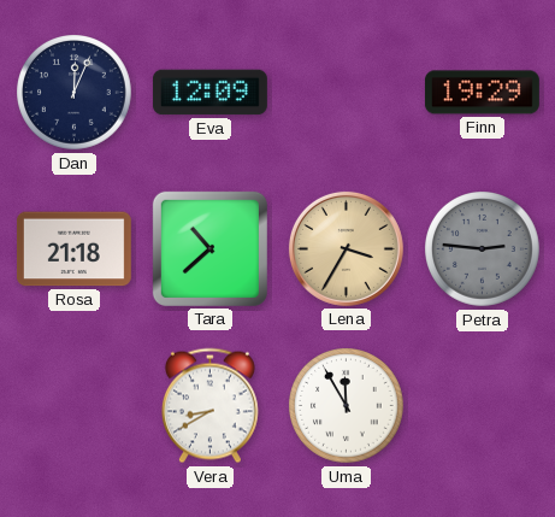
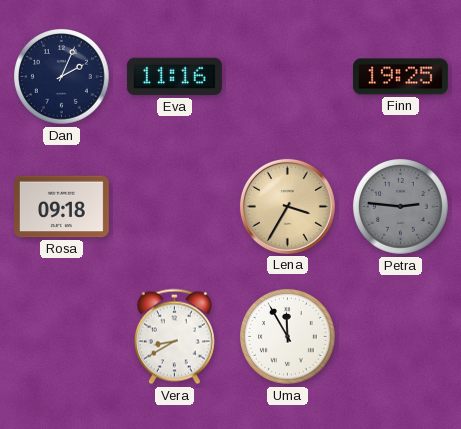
Dan: 12:04 -> 2:04 (62, 77)
Eva: 12:09 -> 11:16 (174, 77)
Finn: 19:29 -> 19:25 (400, 77)
Rosa: 21:18 -> 09:18 (61, 207)
Tara: 10:38 -> none (209, 248)
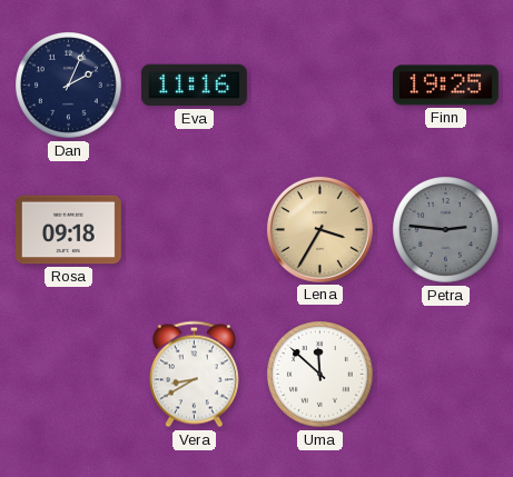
Uma: 11:55 -> 11:52 (320, 375)
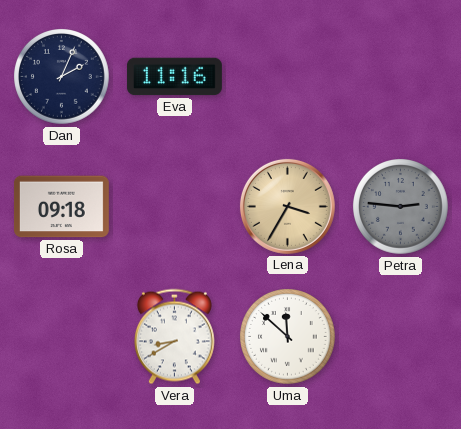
Finn: 19:25 -> none (445, 86)
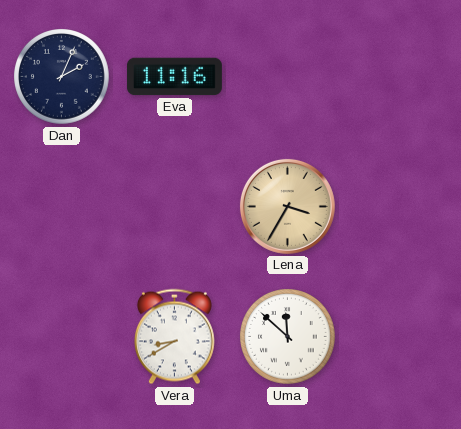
Rosa: 09:18 -> none (61, 207)
Petra: 2:46 -> none (401, 207)
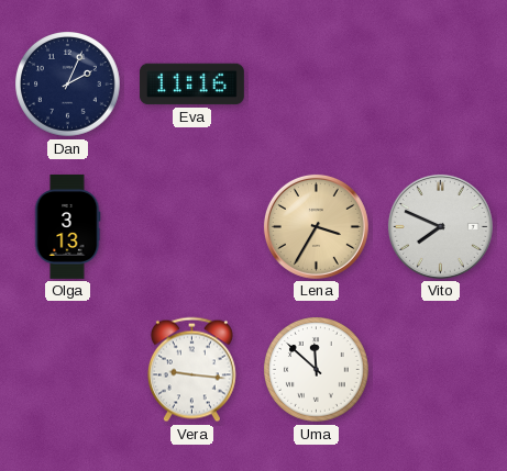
Olga: none -> 3:13 (67, 226)
Vito: none -> 7:49 (440, 226)
Vera: 8:40 -> 9:16 (191, 370)
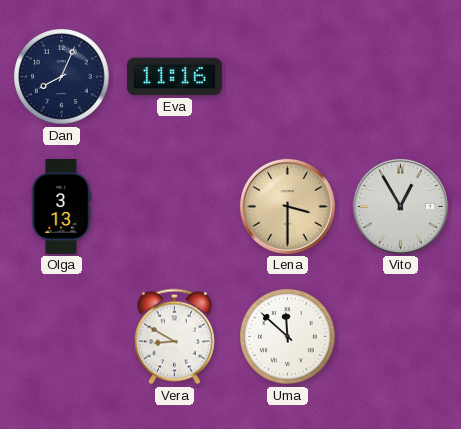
Dan: 2:04 -> 8:04 (62, 77)
Lena: 3:35 -> 3:30 (287, 206)
Vito: 7:49 -> 12:55 (400, 206)
Vera: 9:16 -> 8:50 (174, 337)
